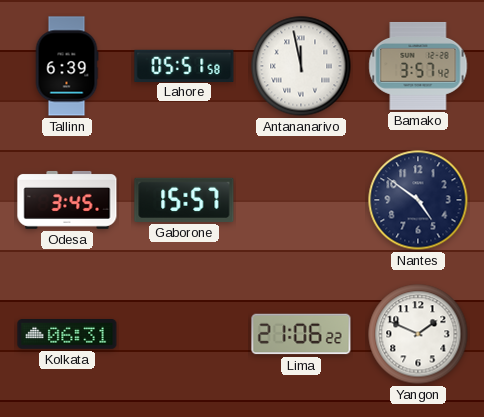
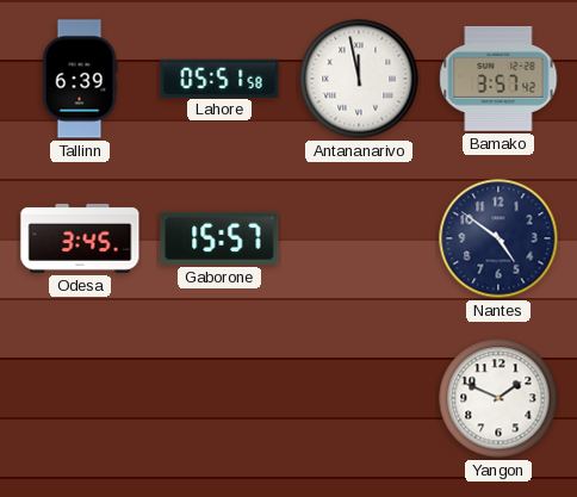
Kolkata: 06:31 -> none (67, 335)
Lima: 21:06 -> none (301, 334)
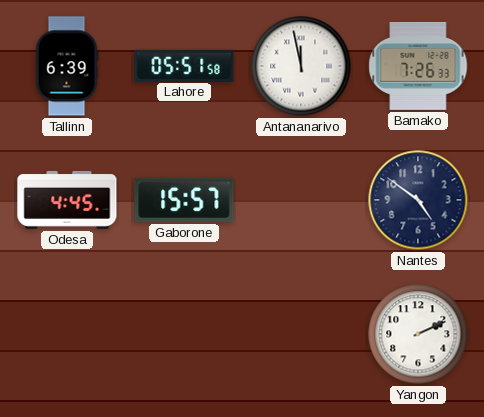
Bamako: 3:57 -> 7:26 (418, 66)
Odesa: 3:45 -> 4:45 (67, 200)
Yangon: 1:49 -> 2:11 (418, 334)
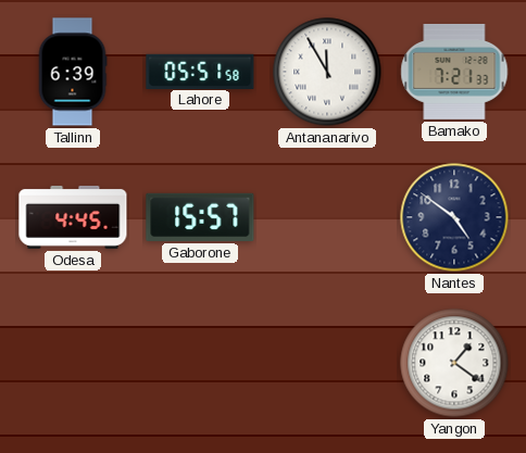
Antananarivo: 11:58 -> 11:55 (327, 72)
Bamako: 7:26 -> 7:21 (454, 72)
Yangon: 2:11 -> 1:21 (454, 363)
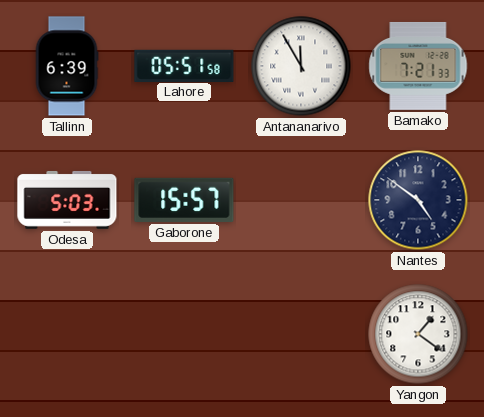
Odesa: 4:45 -> 5:03 (67, 200)
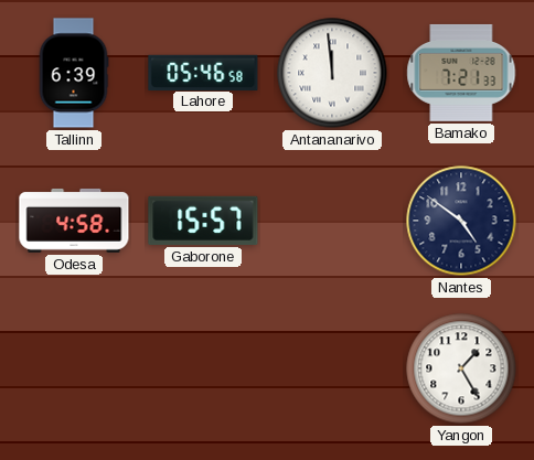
Lahore: 05:51 -> 05:46 (203, 72)
Antananarivo: 11:55 -> 11:59 (332, 73)
Odesa: 5:03 -> 4:58 (74, 221)
Yangon: 1:21 -> 1:25 (461, 368)
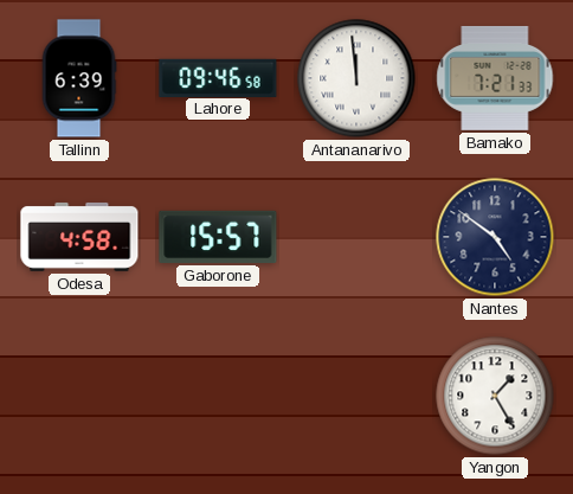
Lahore: 05:46 -> 09:46 (218, 77)
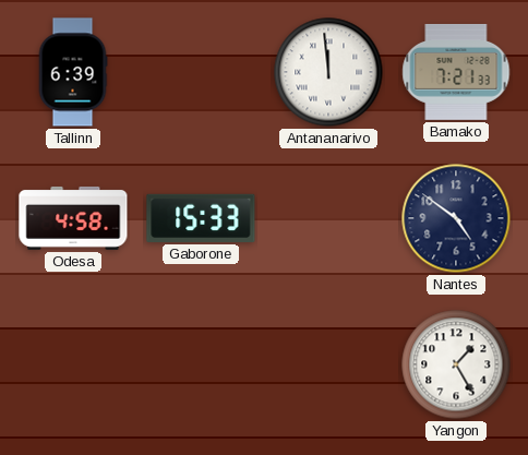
Lahore: 09:46 -> none (218, 77)
Gaborone: 15:57 -> 15:33 (201, 218)
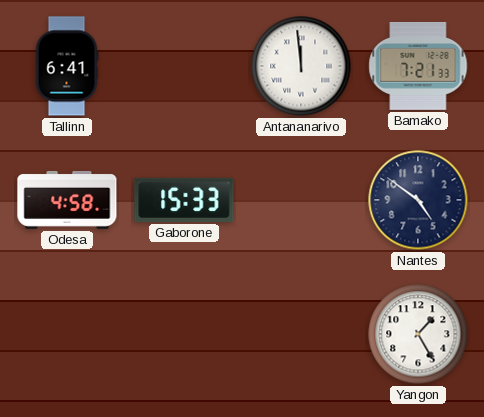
Tallinn: 6:39 -> 6:41 (67, 66)
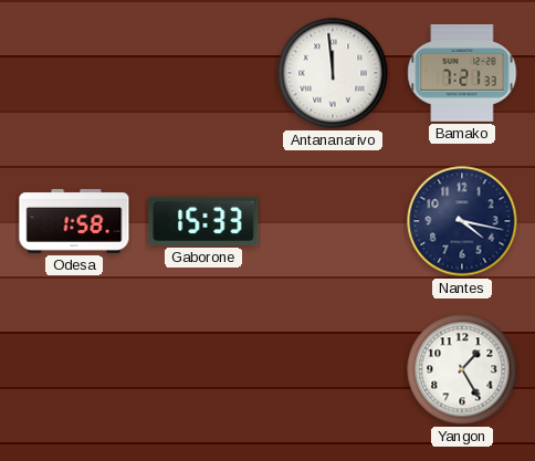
Tallinn: 6:41 -> none (67, 66)
Odesa: 4:58 -> 1:58 (74, 221)
Nantes: 4:51 -> 4:17 (462, 221)
